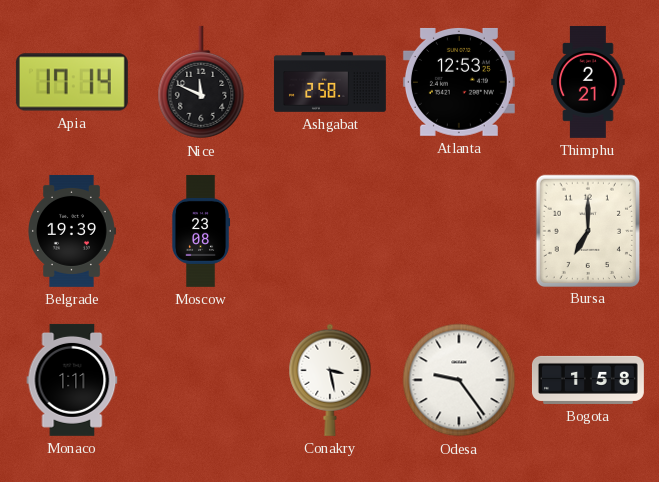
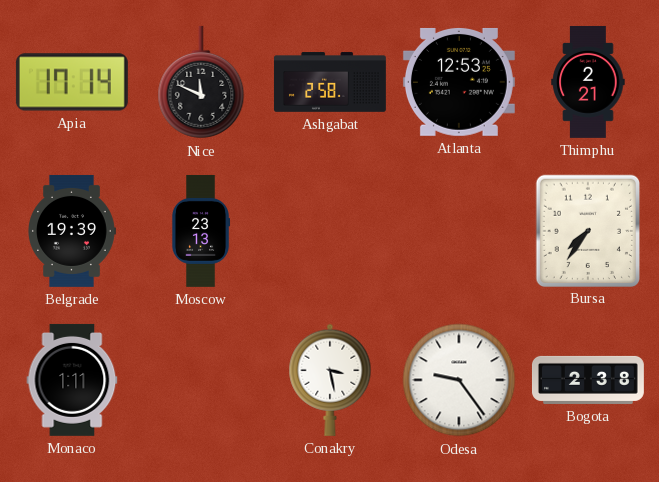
Moscow: 23:08 -> 23:13 (201, 231)
Bursa: 7:00 -> 7:36 (587, 230)
Bogota: 1:58 -> 2:38 (588, 380)
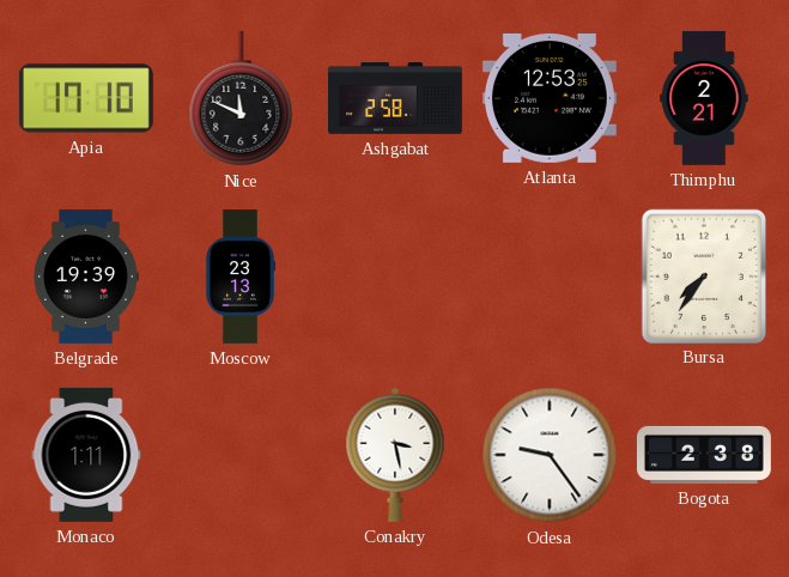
Apia: 17:14 -> 17:10 (86, 98)
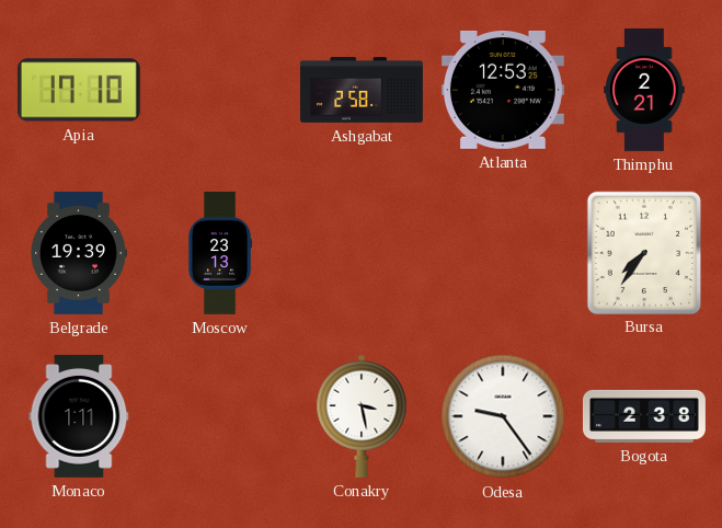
Nice: 11:49 -> none (241, 98)
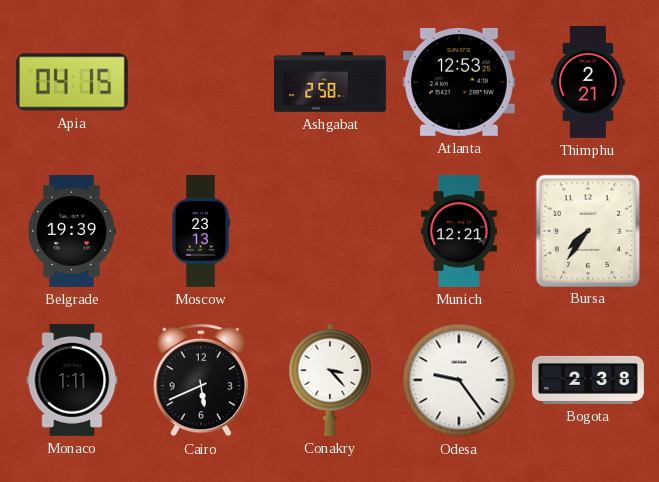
Apia: 17:10 -> 04:15 (72, 82)
Munich: none -> 12:21 (459, 231)
Cairo: none -> 5:41 (201, 380)
Conakry: 3:28 -> 3:23 (330, 380)
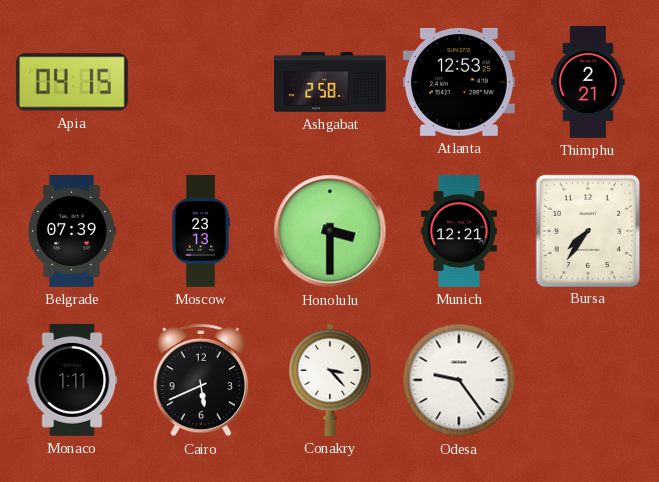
Belgrade: 19:39 -> 07:39 (72, 231)
Honolulu: none -> 3:30 (330, 231)
Bogota: 2:38 -> none (588, 380)
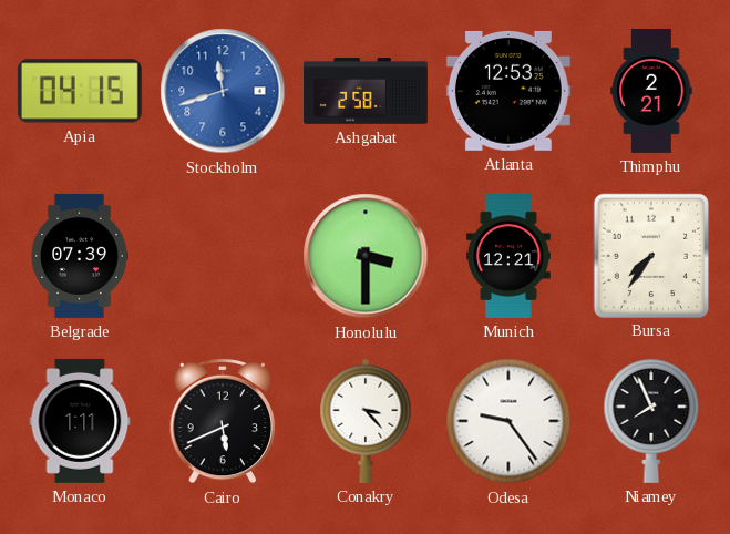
Stockholm: none -> 11:42 (223, 91)
Moscow: 23:13 -> none (201, 231)
Niamey: none -> 7:56 (651, 420)
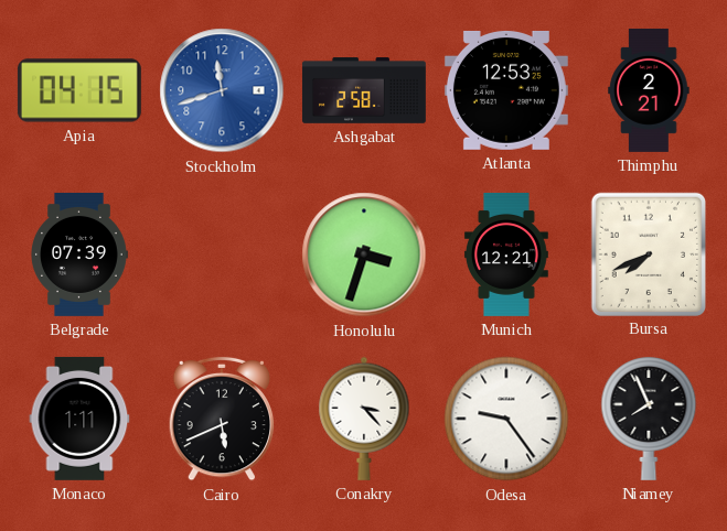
Honolulu: 3:30 -> 3:33 (364, 254)
Bursa: 7:36 -> 7:41 (648, 253)
